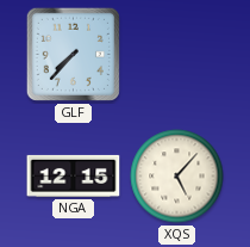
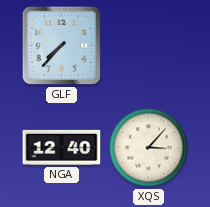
NGA: 12:15 -> 12:40 (62, 147)
XQS: 5:07 -> 3:07 (149, 148)
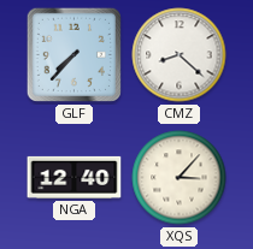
CMZ: none -> 8:22 (180, 55)
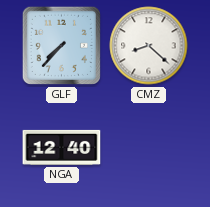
XQS: 3:07 -> none (180, 178)
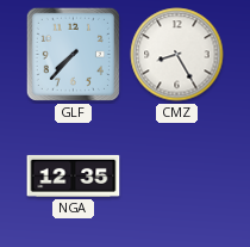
CMZ: 8:22 -> 8:25 (177, 55)
NGA: 12:40 -> 12:35 (74, 175)
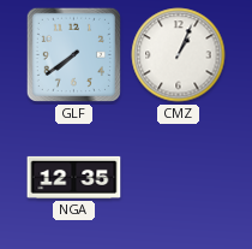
GLF: 7:37 -> 7:39 (73, 54)
CMZ: 8:25 -> 1:04 (179, 55)
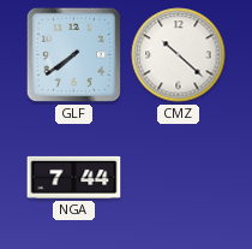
CMZ: 1:04 -> 10:22 (179, 55)
NGA: 12:35 -> 7:44 (74, 177)
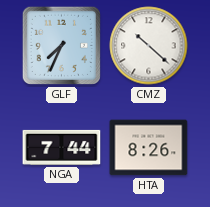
GLF: 7:39 -> 7:34 (61, 45)
HTA: none -> 8:26 (149, 148)
